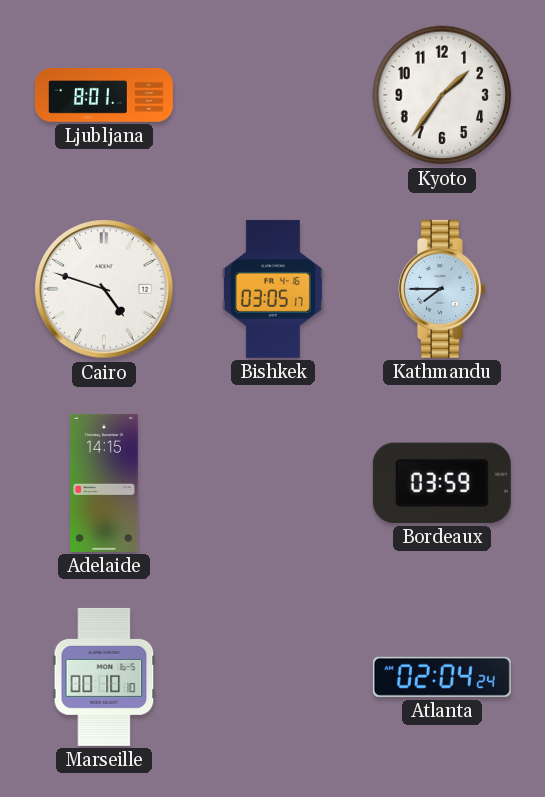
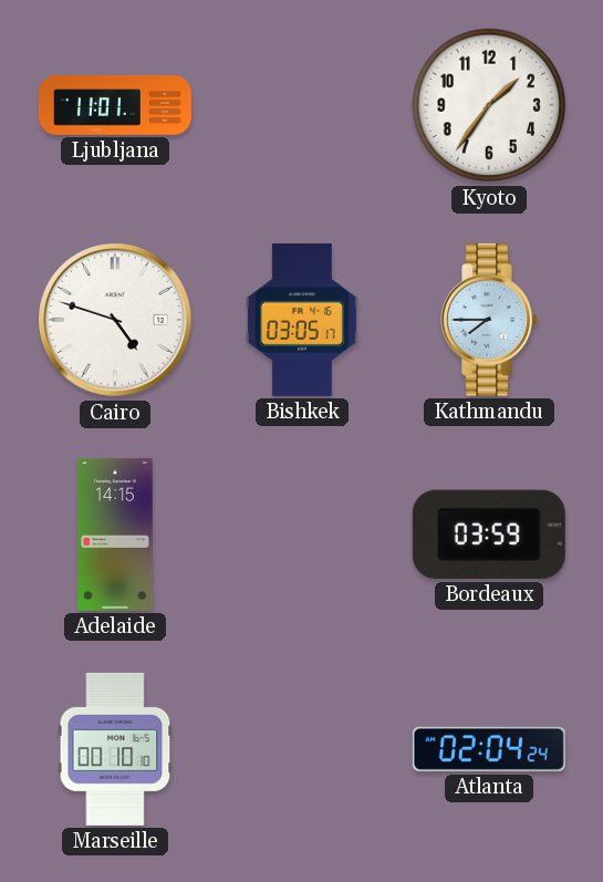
Ljubljana: 8:01 -> 11:01 (115, 105)
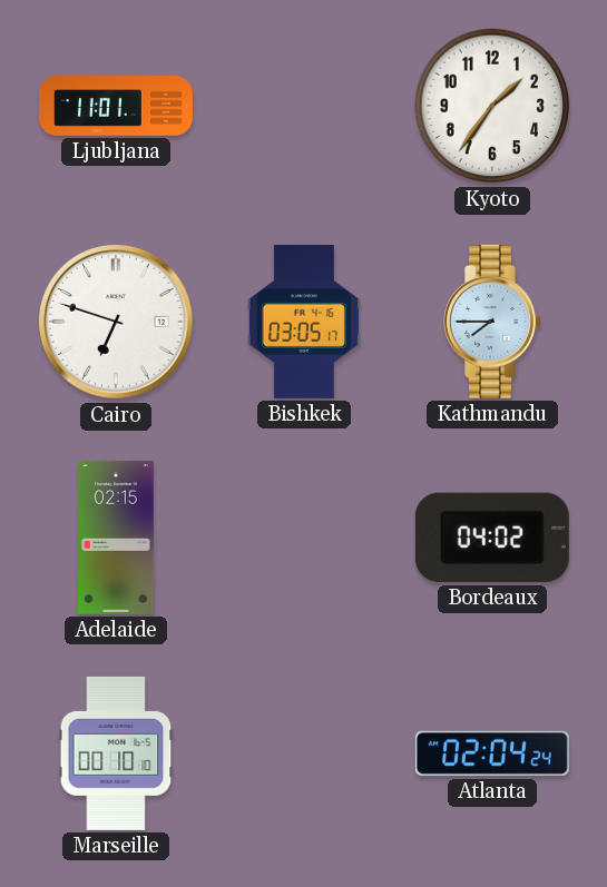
Cairo: 4:48 -> 6:48 (116, 322)
Adelaide: 14:15 -> 02:15 (116, 538)
Bordeaux: 03:59 -> 04:02 (492, 538)
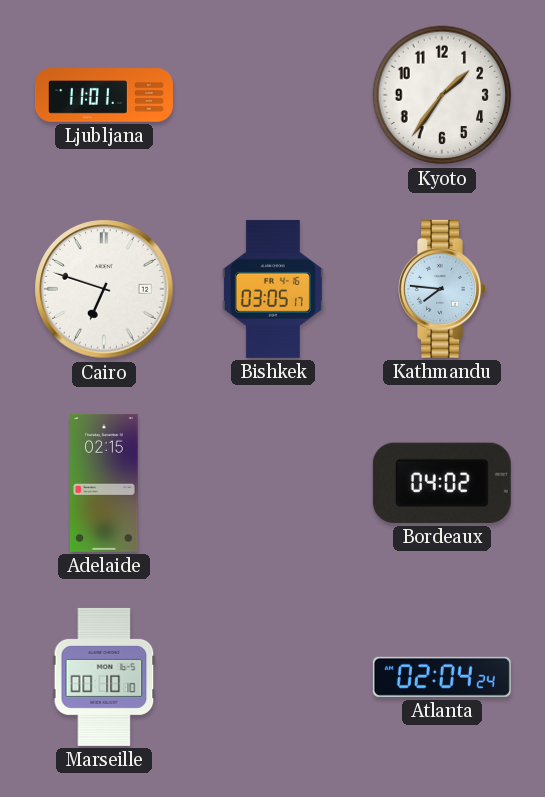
Kathmandu: 7:45 -> 7:46 (443, 289)
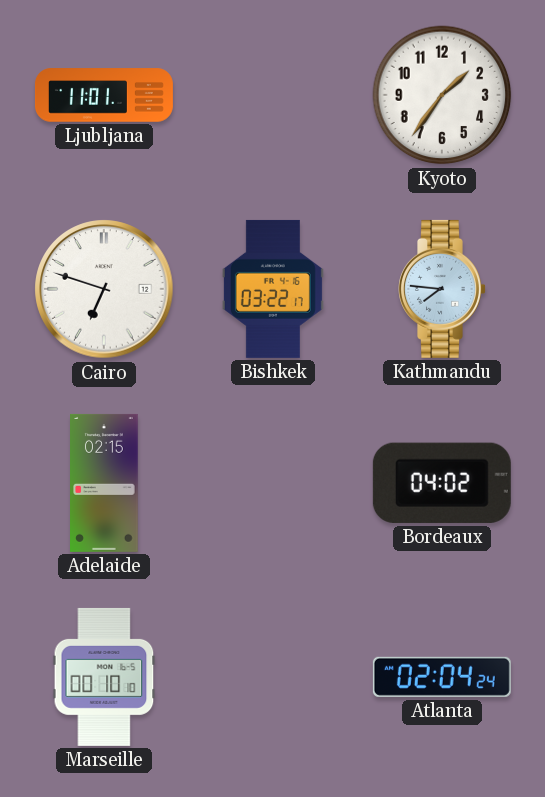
Bishkek: 03:05 -> 03:22 (273, 289)
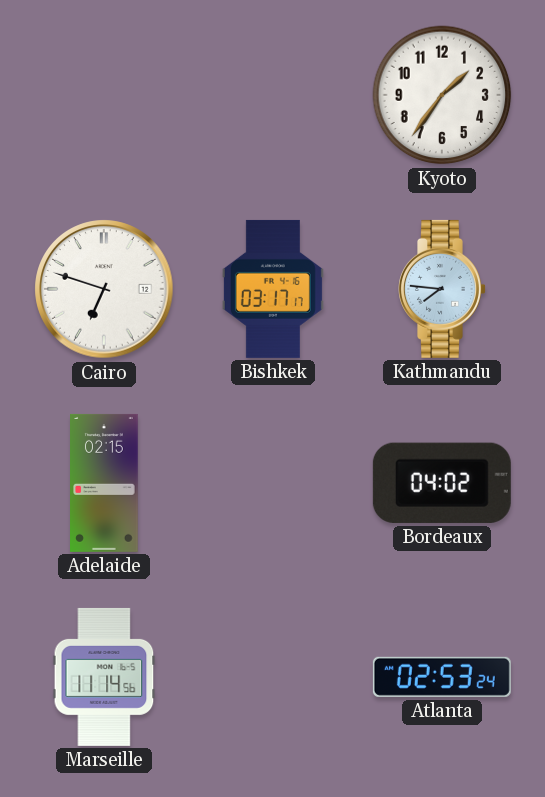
Ljubljana: 11:01 -> none (104, 95)
Bishkek: 03:22 -> 03:17 (273, 289)
Marseille: 00:10 -> 11:14 (104, 677)
Atlanta: 02:04 -> 02:53 (442, 677)
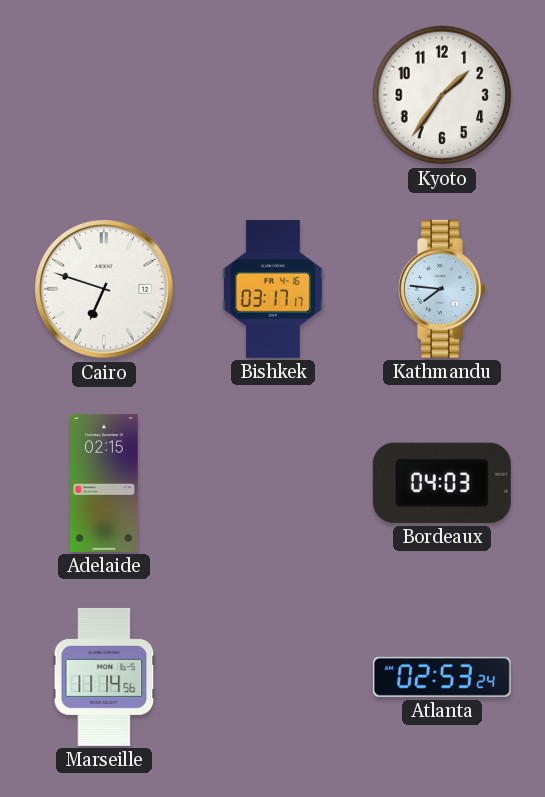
Bordeaux: 04:02 -> 04:03 (442, 483)
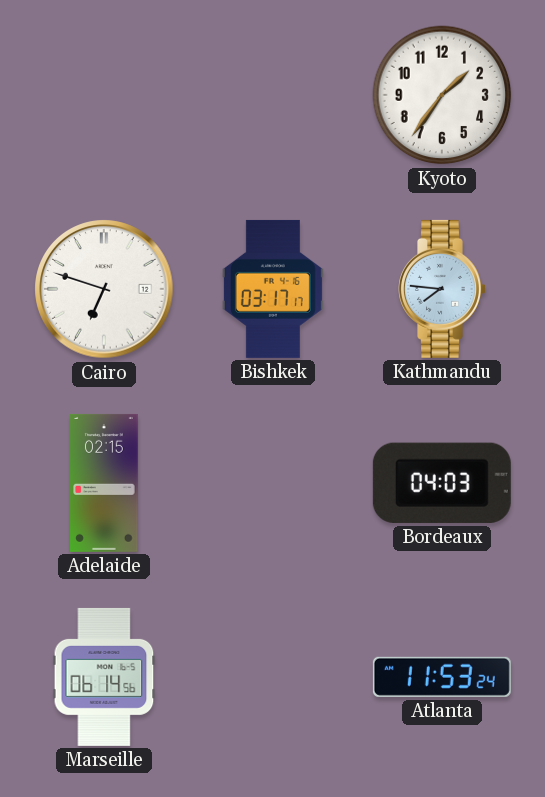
Marseille: 11:14 -> 06:14 (104, 677)
Atlanta: 02:53 -> 11:53 (442, 677)
